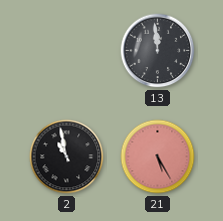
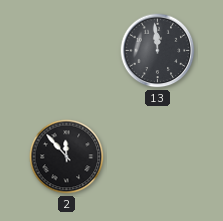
2: 10:58 -> 11:53 (67, 157)
21: 5:25 -> none (158, 157)
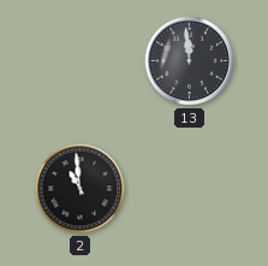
2: 11:53 -> 10:59 (81, 189)
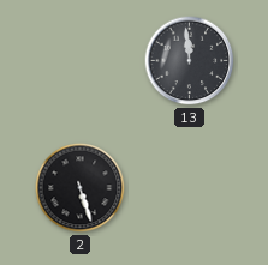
2: 10:59 -> 5:27 (81, 188)
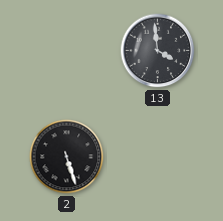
13: 11:59 -> 3:59 (158, 51)
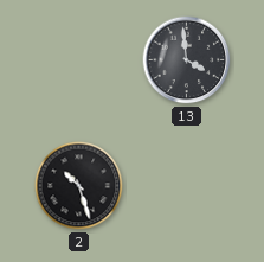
2: 5:27 -> 10:27 (79, 186)
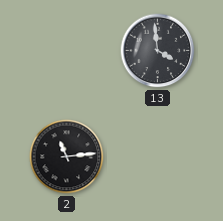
2: 10:27 -> 11:14 (67, 157)
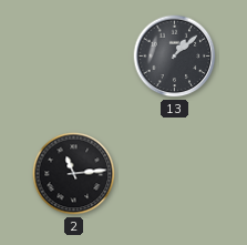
13: 3:59 -> 1:08 (175, 57)
